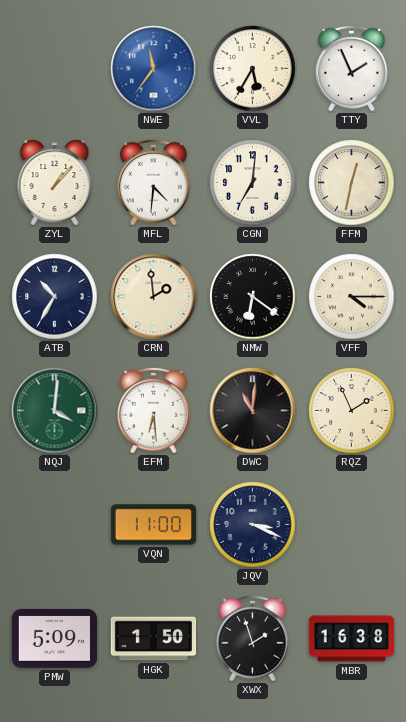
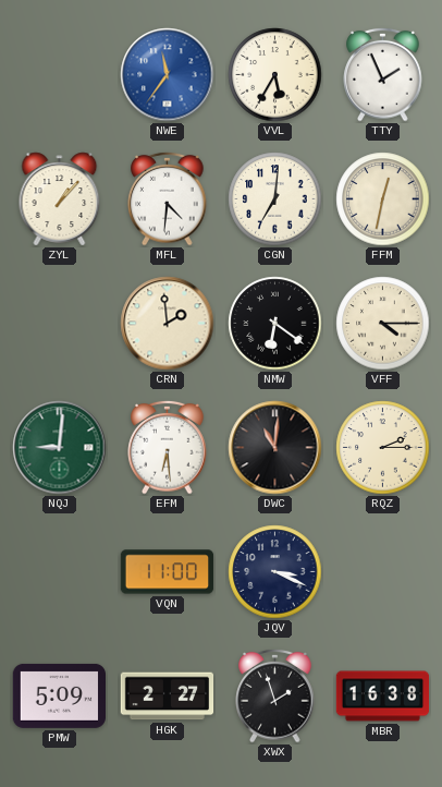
ATB: 10:35 -> none (55, 297)
NQJ: 4:01 -> 9:01 (60, 448)
RQZ: 1:56 -> 2:15 (383, 448)
HGK: 1:50 -> 2:27 (168, 697)
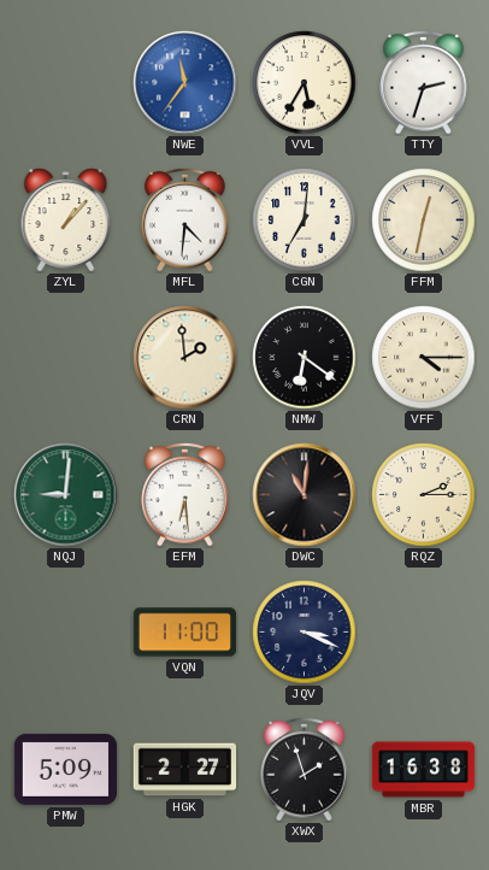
TTY: 1:56 -> 2:33 (424, 82)
